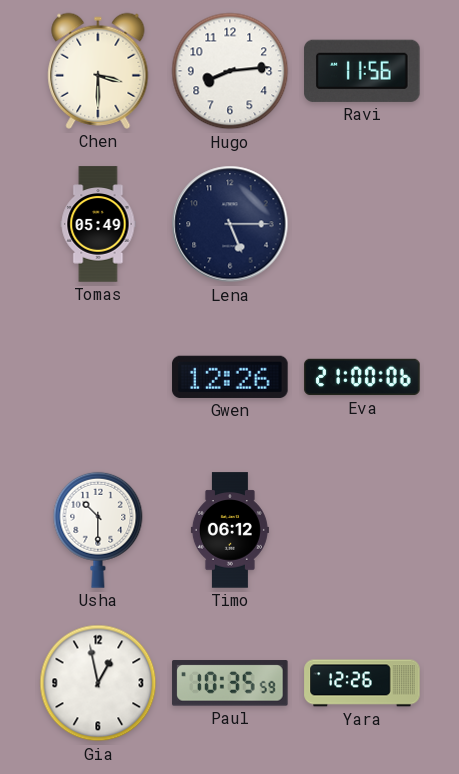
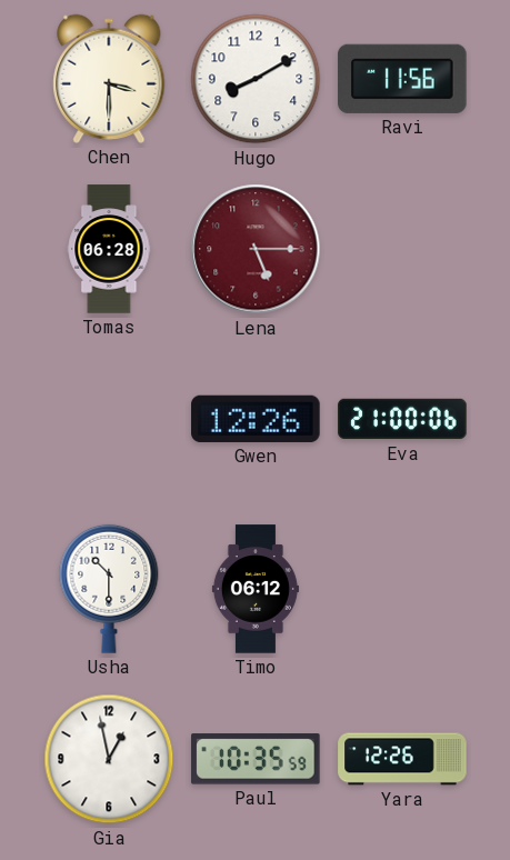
Hugo: 8:14 -> 8:10 (256, 79)
Tomas: 05:49 -> 06:28 (109, 249)
Lena dial: navy -> burgundy (256, 249)
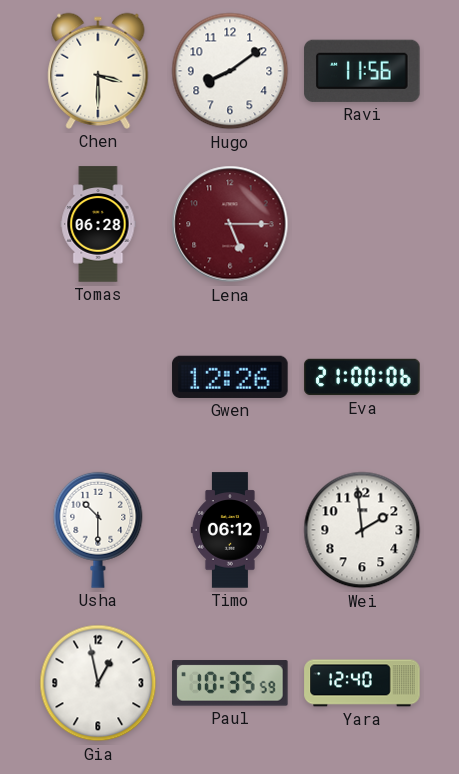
Hugo: 8:10 -> 8:09 (230, 71)
Wei: none -> 1:59 (362, 530)
Yara: 12:26 -> 12:40 (362, 683)
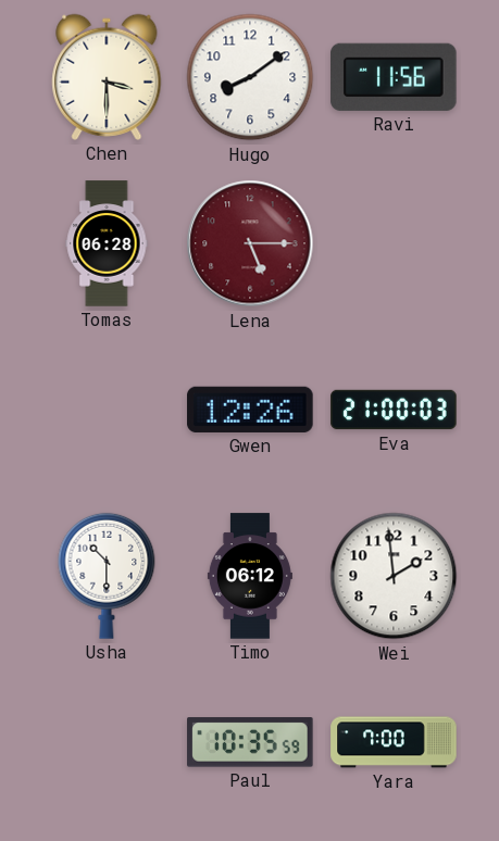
Eva: 21:00:06 -> 21:00:03 (394, 410)
Gia: 12:58 -> none (98, 683)
Yara: 12:40 -> 7:00 (394, 742)
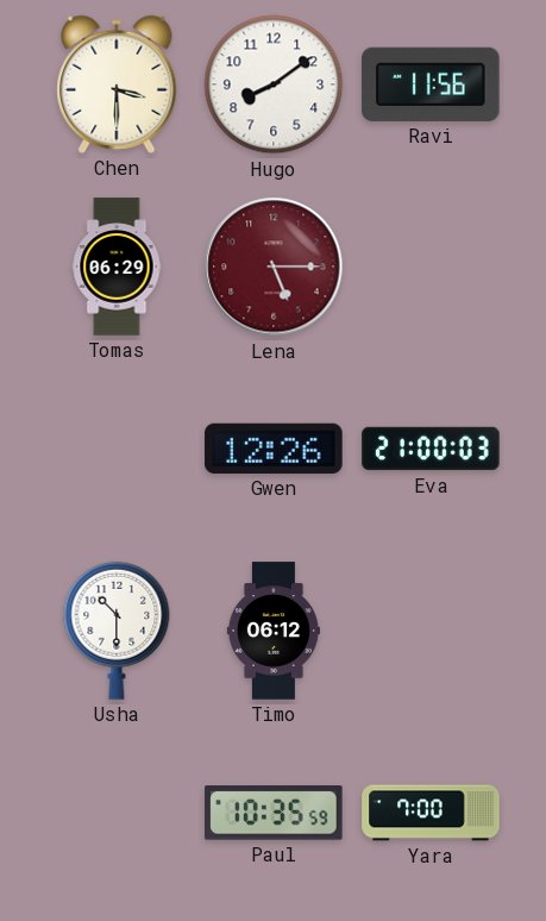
Tomas: 06:28 -> 06:29 (117, 267)
Wei: 1:59 -> none (394, 576)
